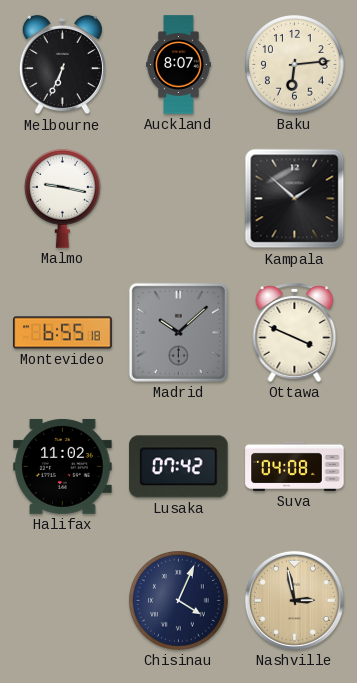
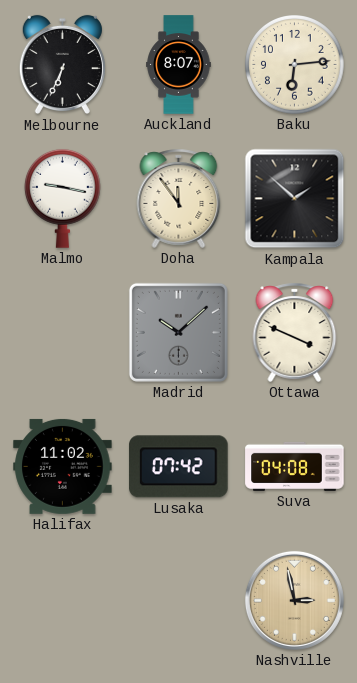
Doha: none -> 11:54 (179, 198)
Montevideo: 6:55 -> none (63, 333)
Chisinau: 4:04 -> none (179, 601)
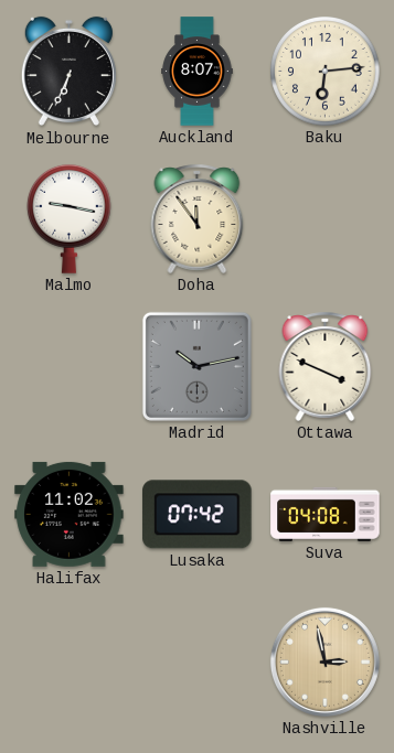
Kampala: 1:52 -> none (295, 199)
Madrid: 10:08 -> 10:13 (196, 366)
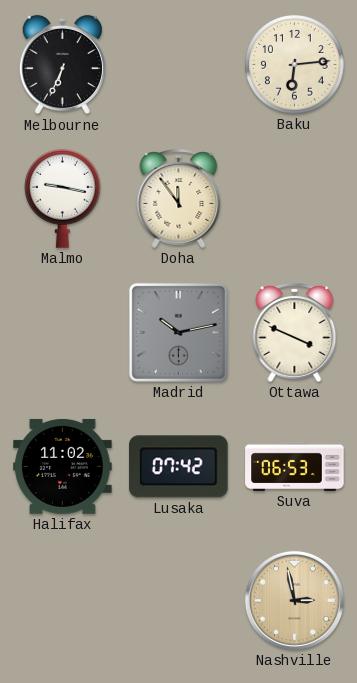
Auckland: 8:07 -> none (198, 72)
Suva: 04:08 -> 06:53 (295, 466)
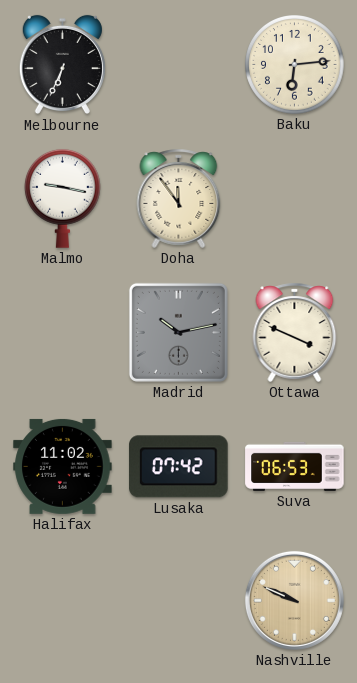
Nashville: 2:58 -> 9:49 (294, 600)
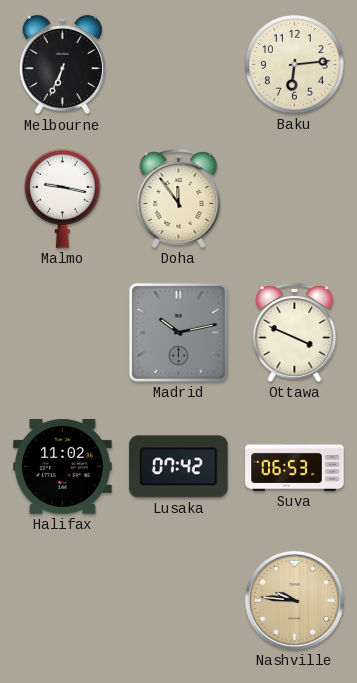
Nashville: 9:49 -> 9:46 (294, 600)
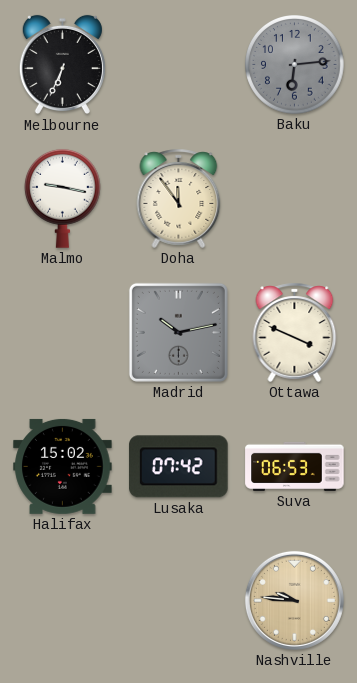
Baku dial: cream -> grey (295, 65)
Halifax: 11:02 -> 15:02 (63, 466)
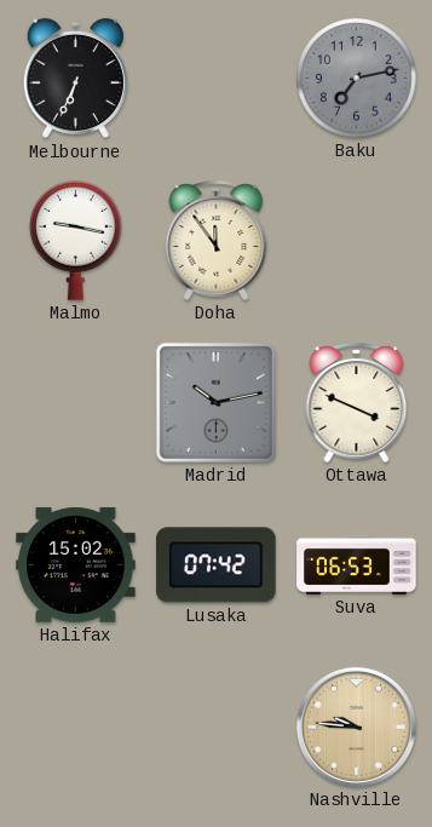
Baku: 6:14 -> 7:13 (357, 79)
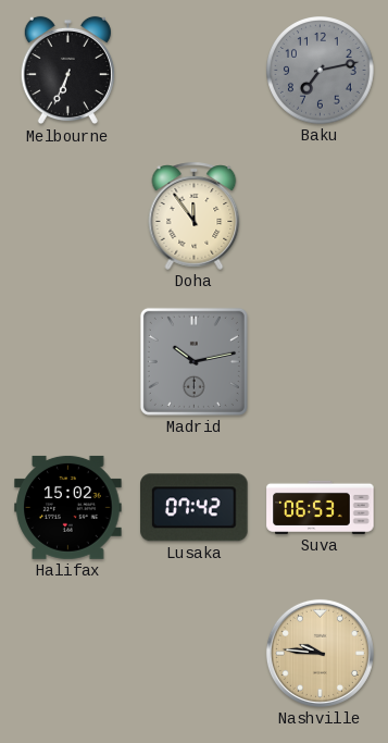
Malmo: 9:17 -> none (76, 240)
Ottawa: 3:49 -> none (357, 402)
